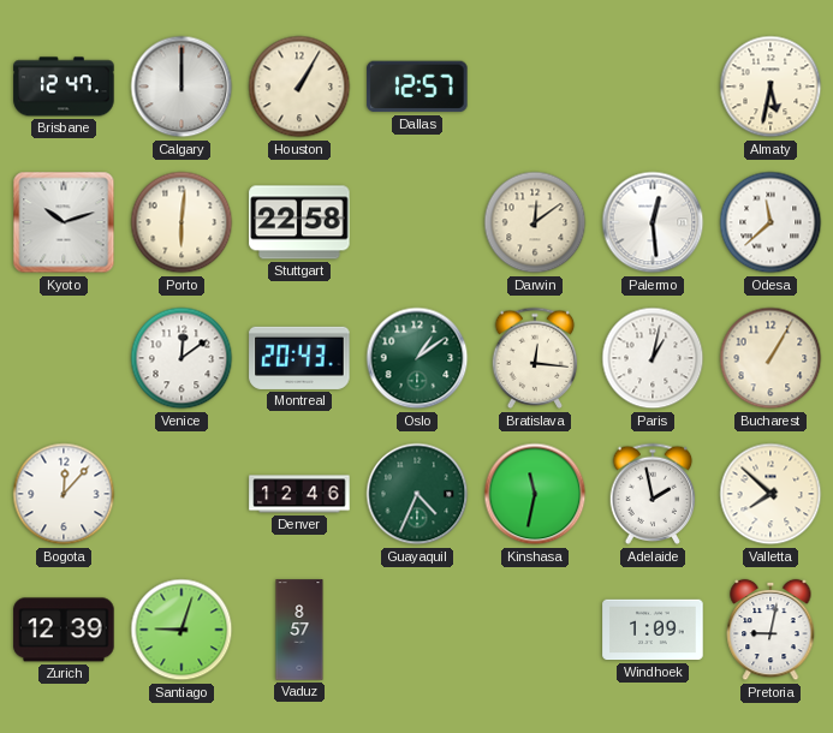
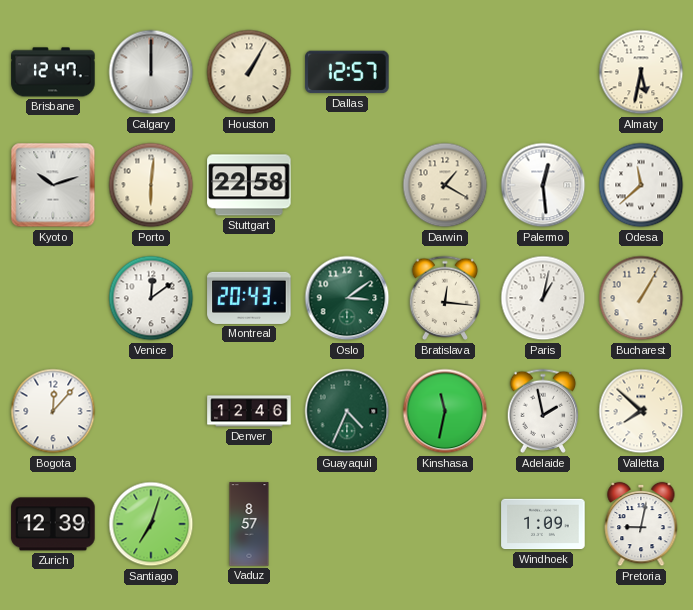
Darwin: 12:09 -> 1:20 (445, 185)
Oslo: 1:09 -> 3:09 (347, 298)
Santiago: 9:03 -> 7:03 (151, 524)
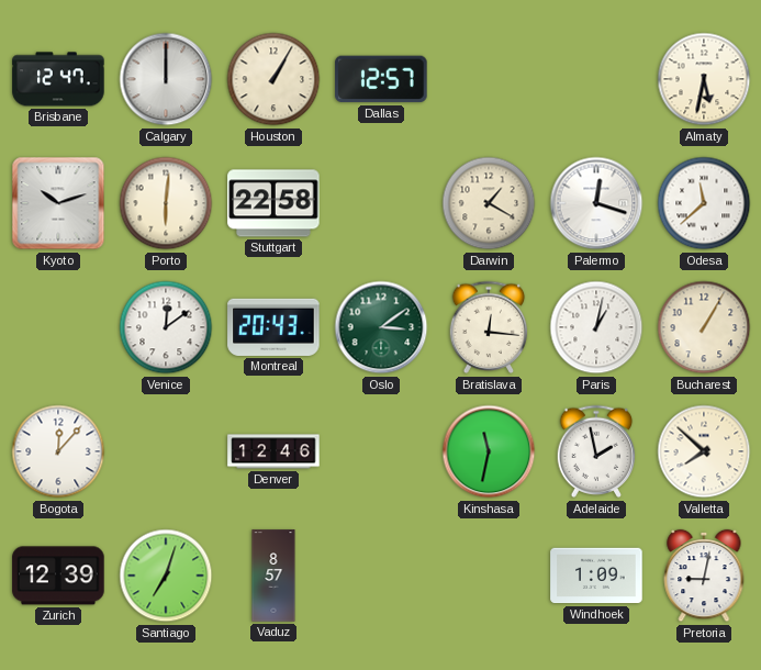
Palermo: 12:29 -> 12:18 (596, 203)
Guayaquil: 4:34 -> none (347, 411)
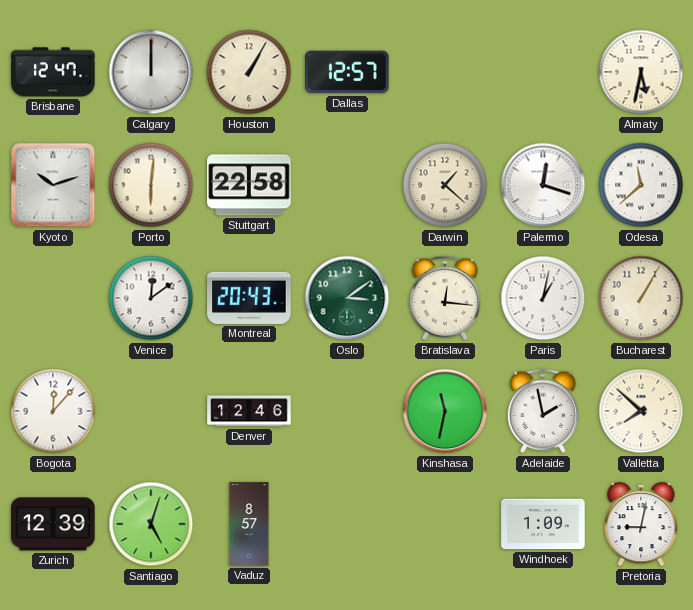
Darwin: 1:20 -> 1:22 (445, 185)
Santiago: 7:03 -> 5:03 (151, 524)
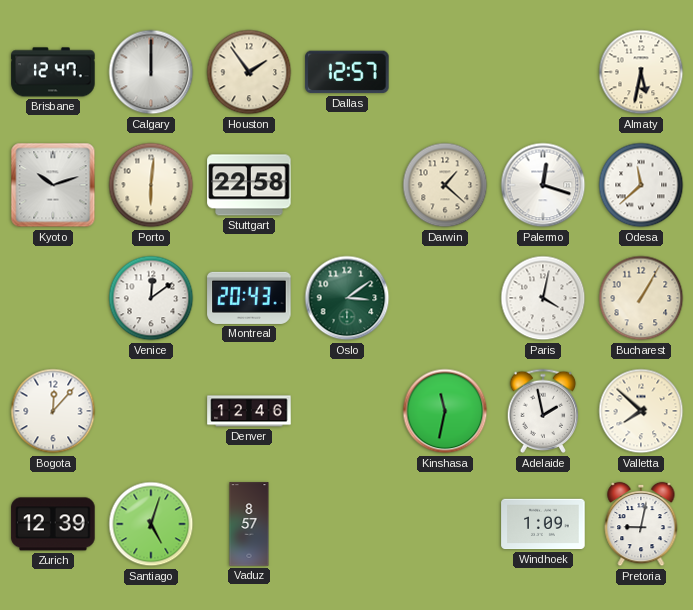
Houston: 1:05 -> 1:54 (249, 72)
Bratislava: 12:16 -> none (445, 298)
Paris: 1:02 -> 4:02 (543, 298)
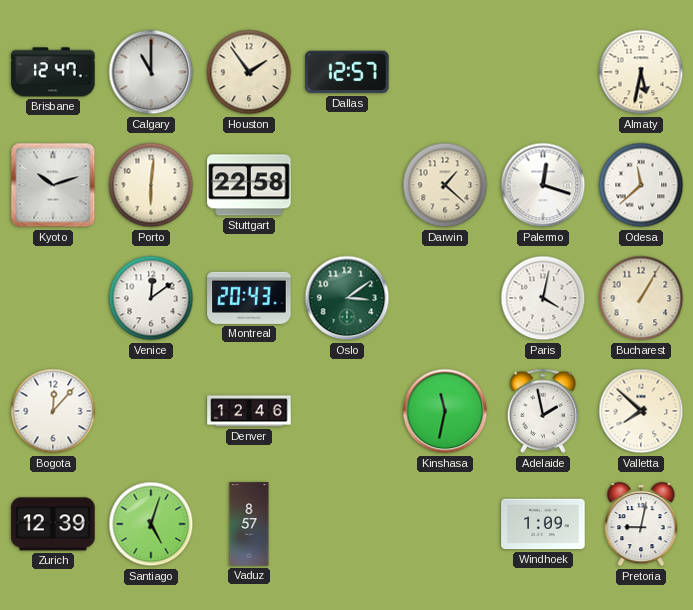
Calgary: 12:00 -> 11:00 (151, 72)
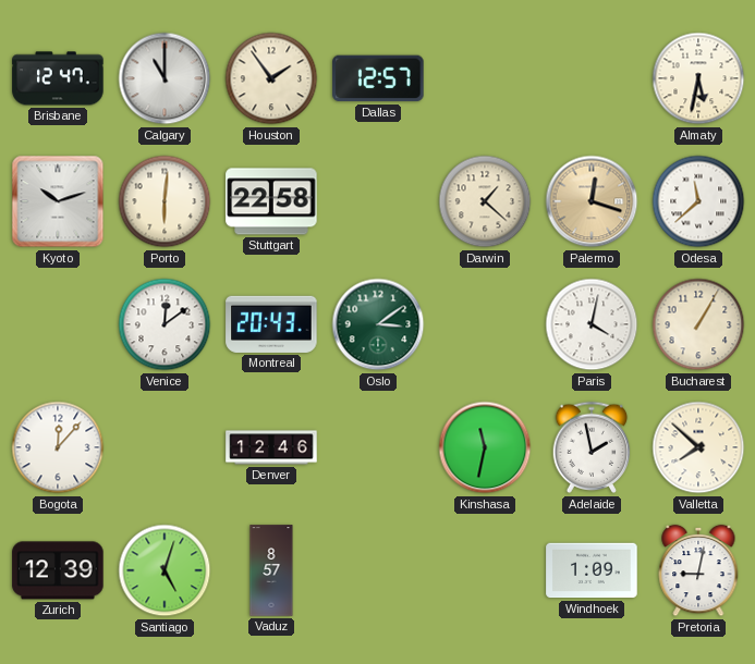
Palermo dial: white -> champagne (592, 201)
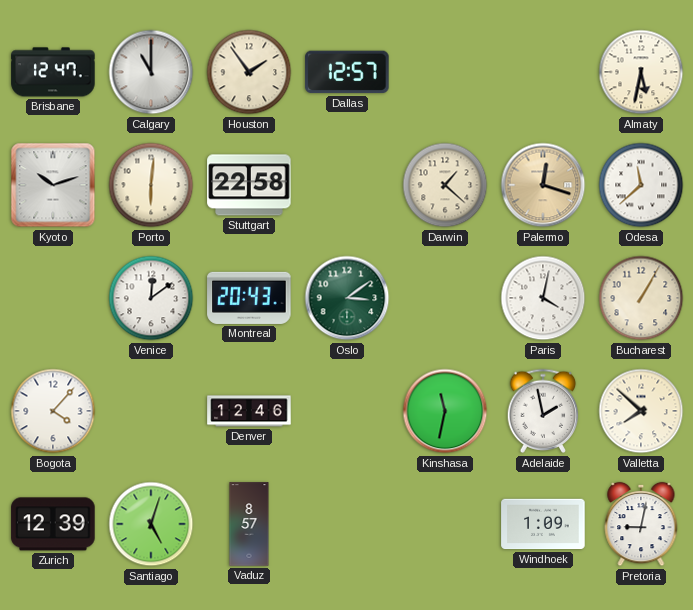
Bogota: 12:07 -> 4:07 (53, 411)
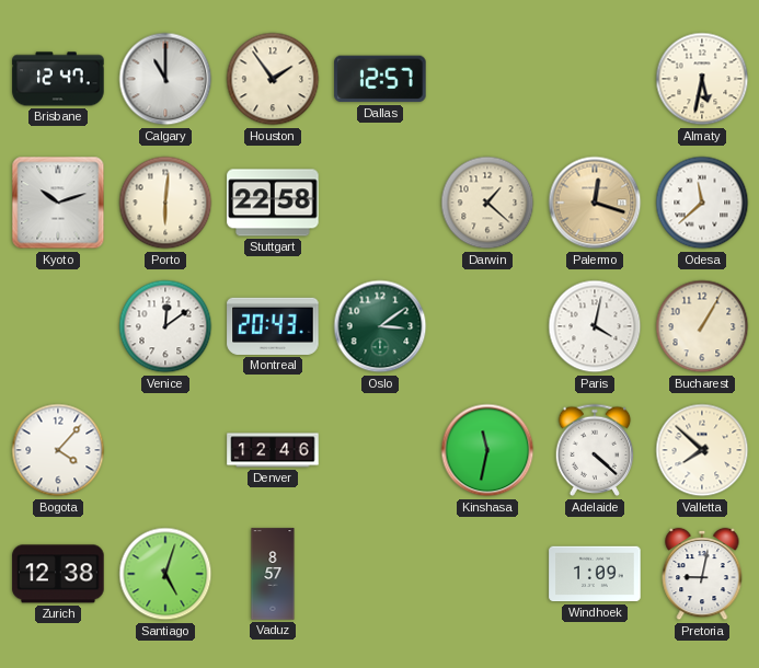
Adelaide: 1:58 -> 4:22 (595, 450)
Zurich: 12:39 -> 12:38 (58, 574)
